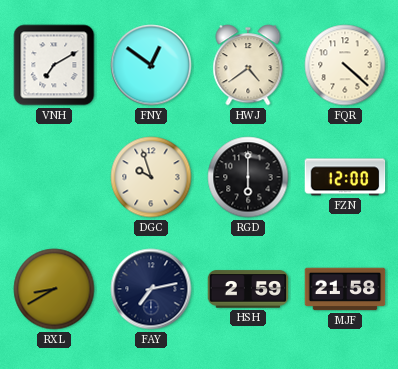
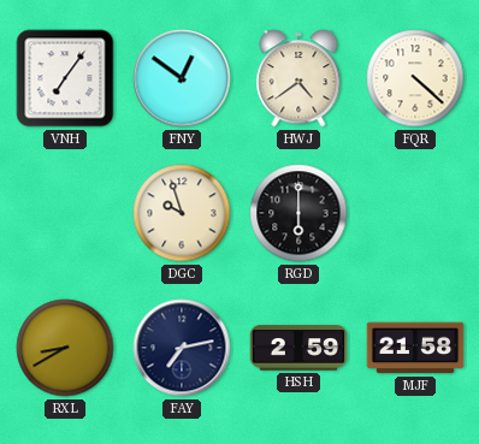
VNH: 7:10 -> 7:06 (65, 78)
FZN: 12:00 -> none (345, 177)
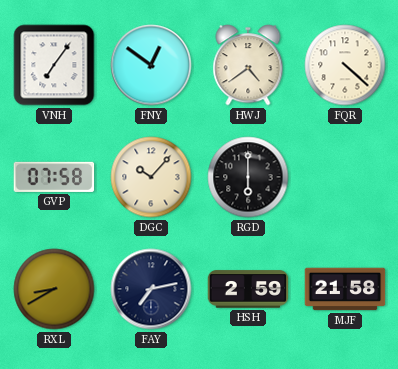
GVP: none -> 07:58 (54, 177)
DGC: 9:57 -> 10:07 (151, 177)
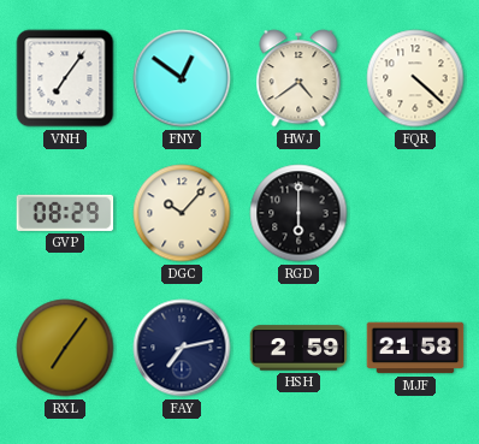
GVP: 07:58 -> 08:29 (65, 213)
RXL: 8:40 -> 7:06 (65, 348)
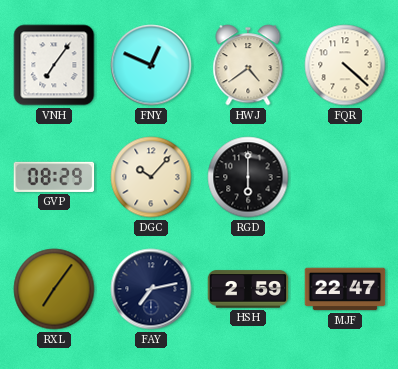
FNY: 12:51 -> 12:49 (151, 65)
MJF: 21:58 -> 22:47 (345, 289)
